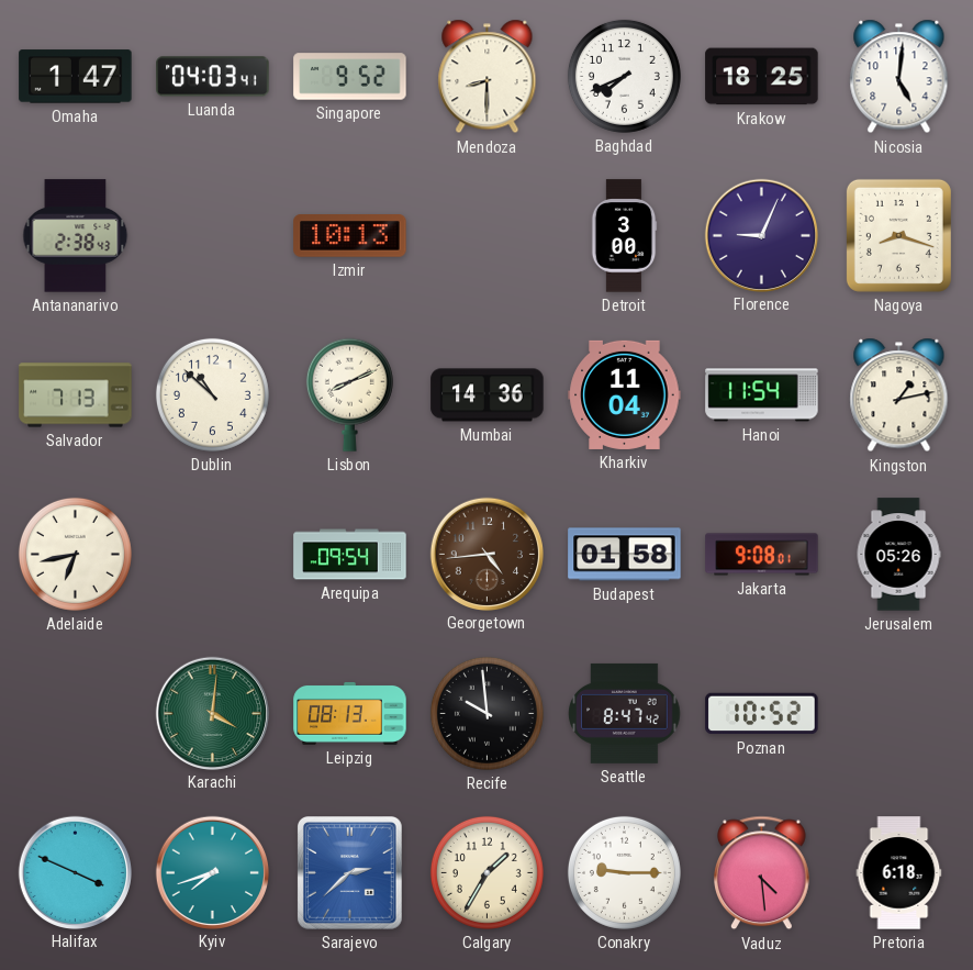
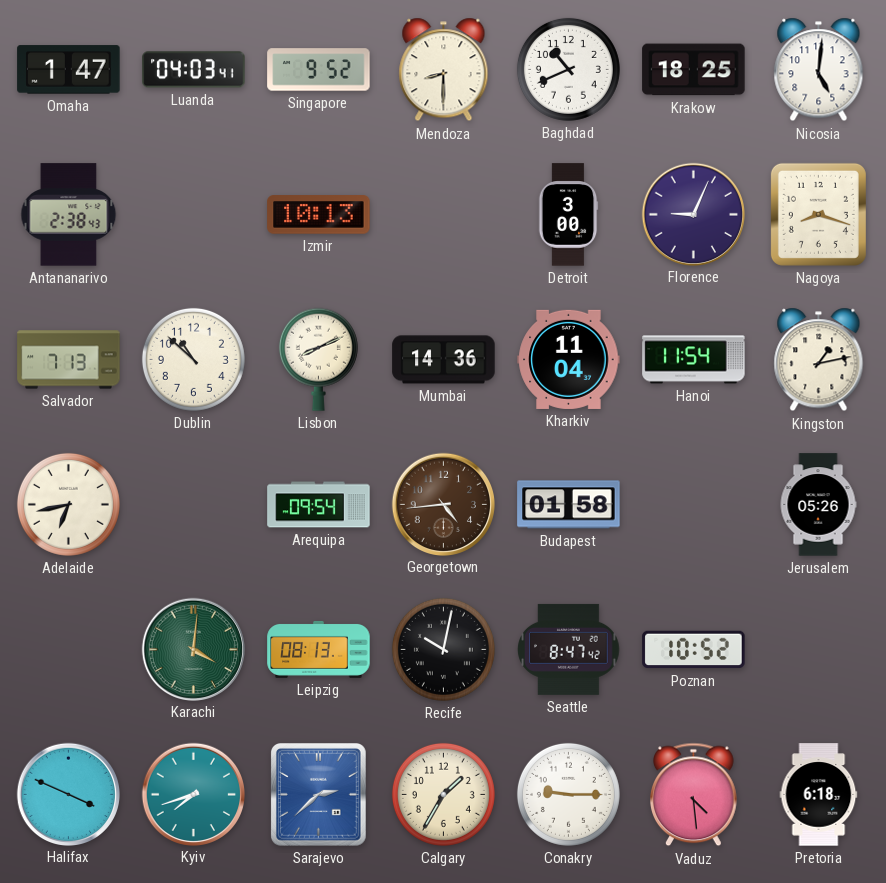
Baghdad: 7:41 -> 10:41 (568, 69)
Jakarta: 9:08 -> none (762, 555)
Recife: 9:59 -> 10:02 (443, 649)
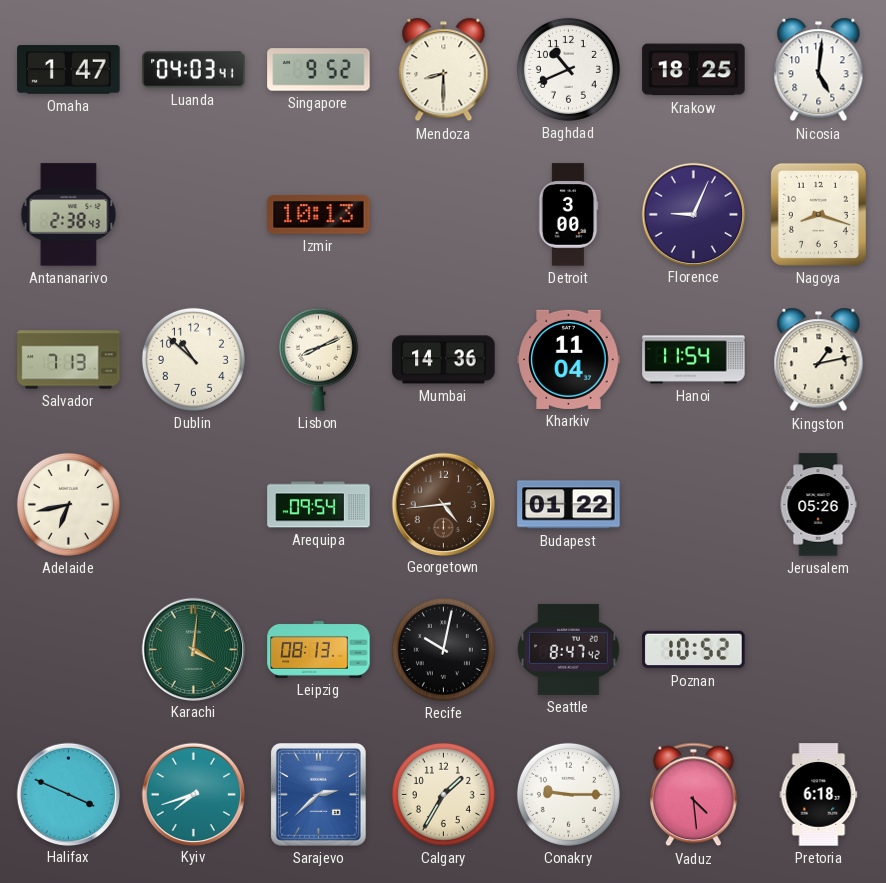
Budapest: 01:58 -> 01:22 (569, 505)
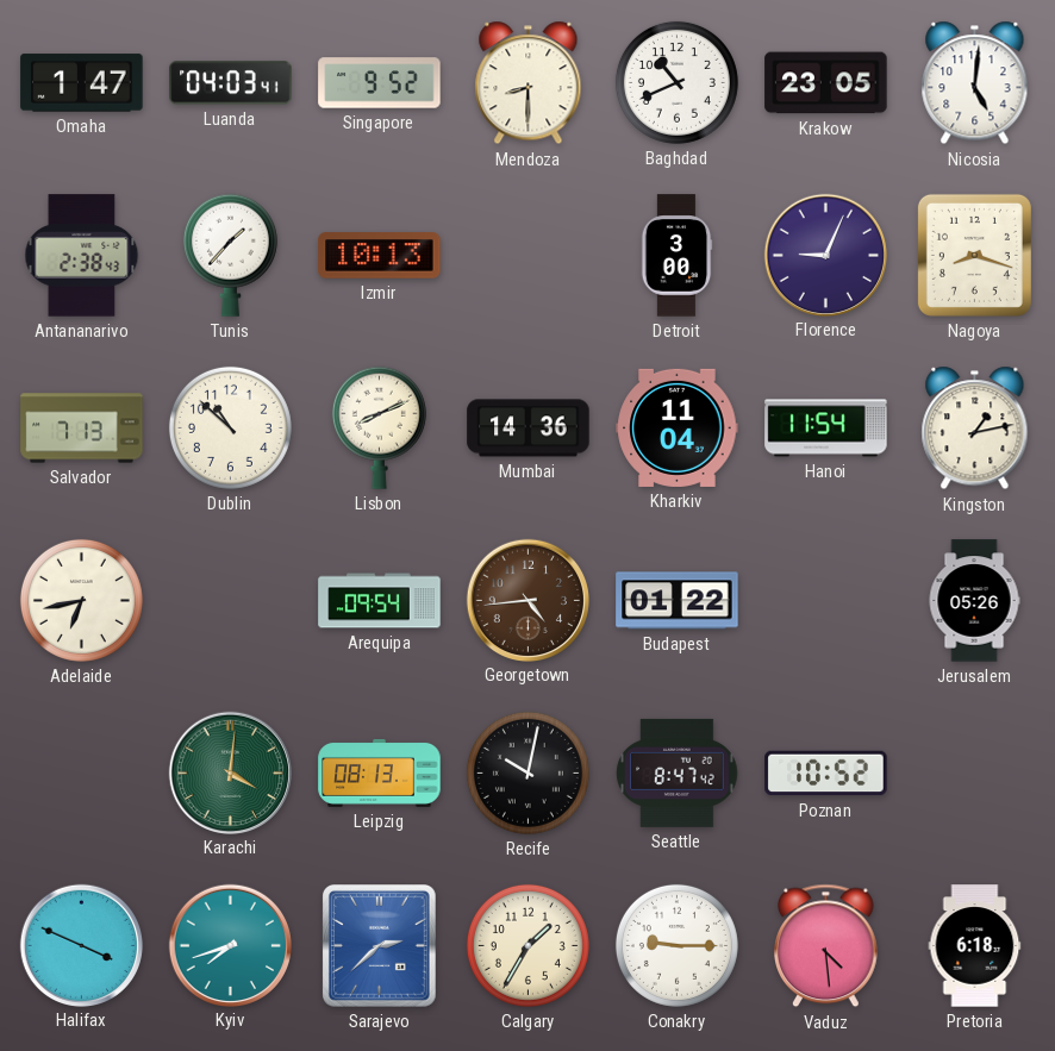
Krakow: 18:25 -> 23:05 (826, 83)
Tunis: none -> 1:37 (230, 255)
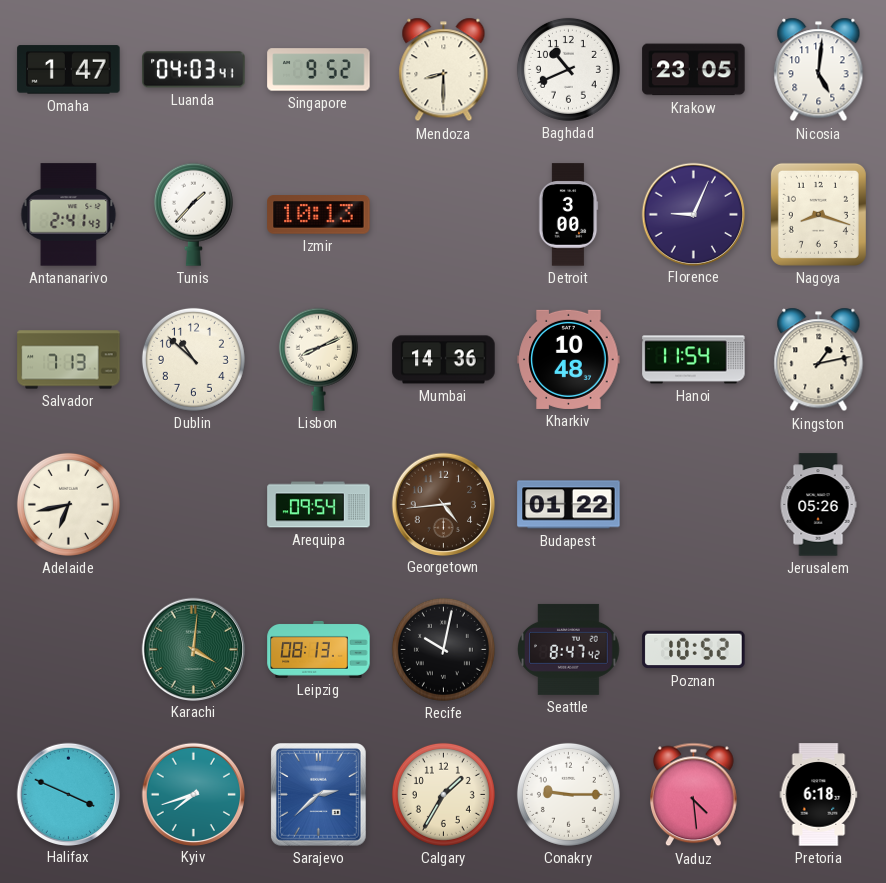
Antananarivo: 2:38 -> 2:41 (69, 215)
Kharkiv: 11:04 -> 10:48 (569, 359)
